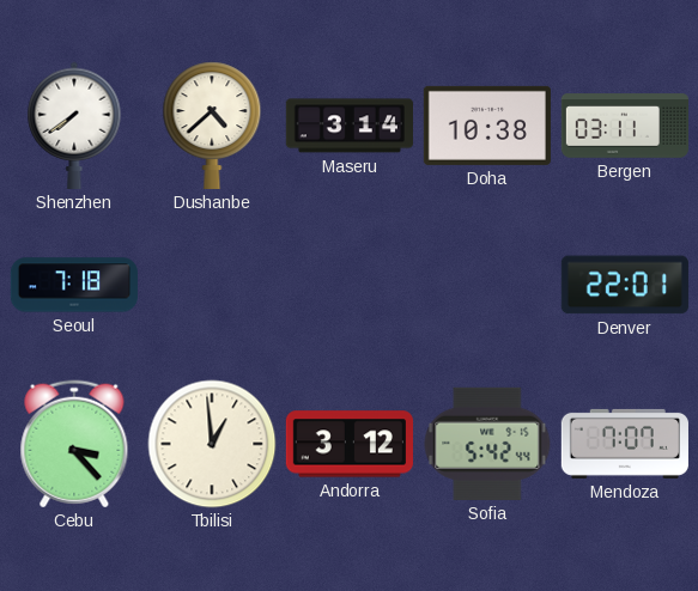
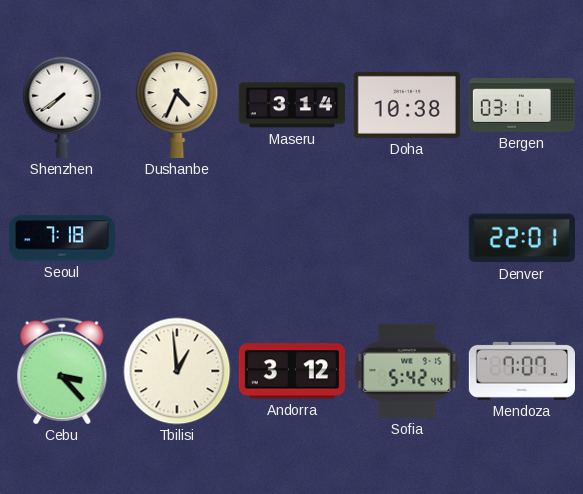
Dushanbe: 4:38 -> 4:34 (177, 105)
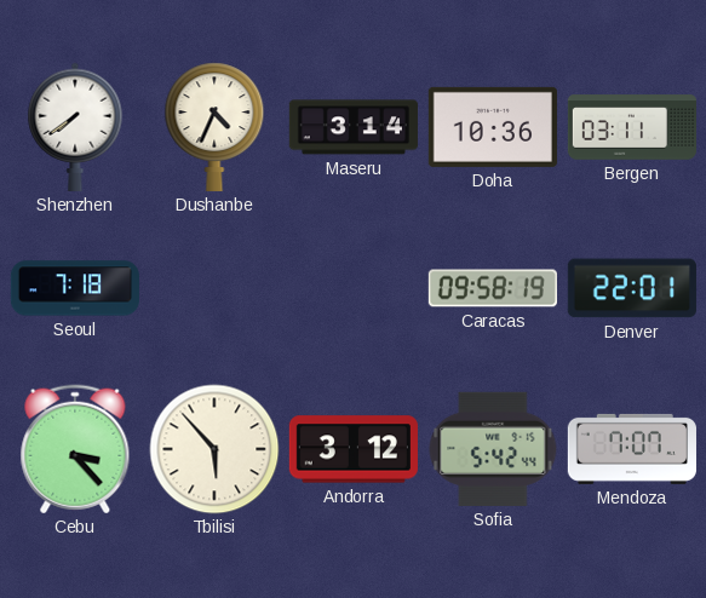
Doha: 10:38 -> 10:36 (493, 127)
Caracas: none -> 09:58 (493, 288)
Tbilisi: 12:59 -> 5:53 (214, 449)
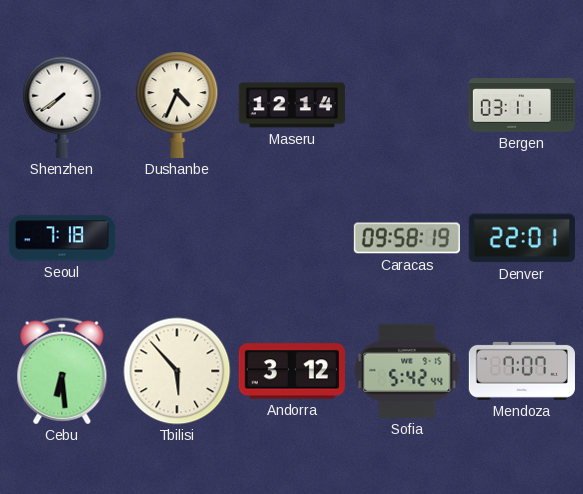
Maseru: 3:14 -> 12:14 (292, 105)
Doha: 10:36 -> none (493, 127)
Cebu: 3:23 -> 6:29 (62, 371)
